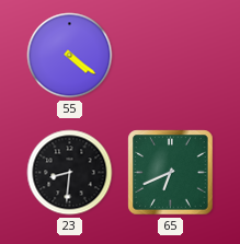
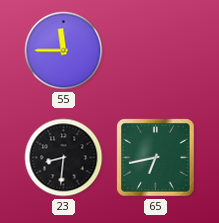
55: 4:21 -> 11:45 (64, 51)
65: 6:41 -> 6:43 (156, 158)
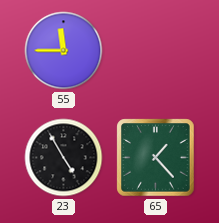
23: 8:31 -> 4:55 (64, 158)
65: 6:43 -> 1:23 (156, 158)
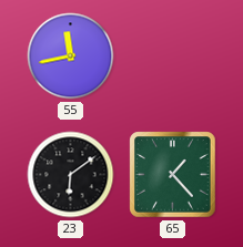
55: 11:45 -> 11:43 (71, 56)
23: 4:55 -> 6:09 (71, 175)
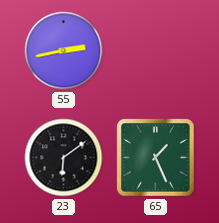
55: 11:43 -> 2:43 (64, 51)
65: 1:23 -> 1:26 (156, 158)
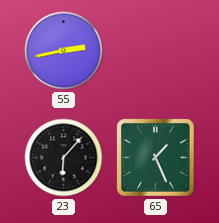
23: 6:09 -> 6:07 (64, 158)
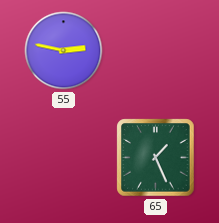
55: 2:43 -> 2:47 (64, 51)
23: 6:07 -> none (64, 158)
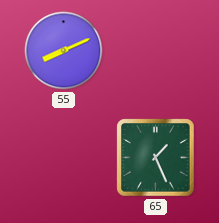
55: 2:47 -> 8:11 (64, 51)
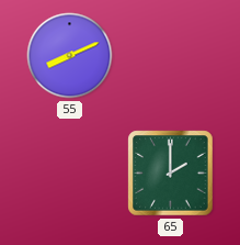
65: 1:26 -> 2:00 (171, 174)
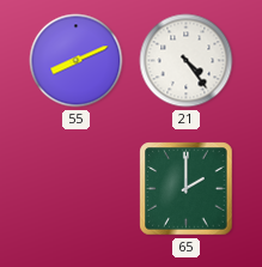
21: none -> 4:24 (187, 61)
